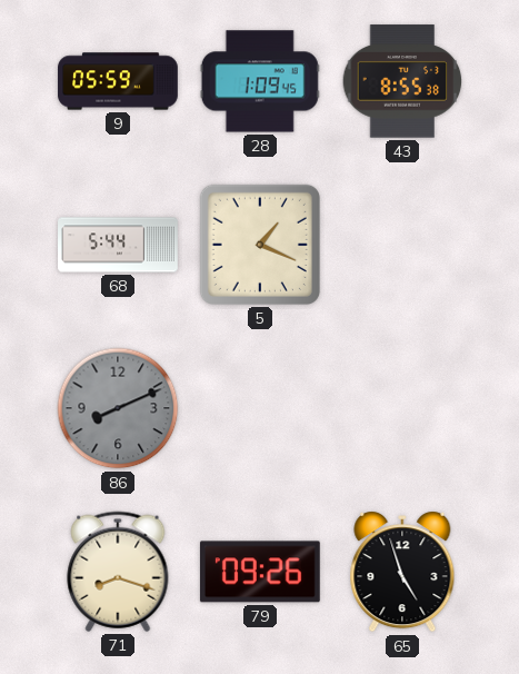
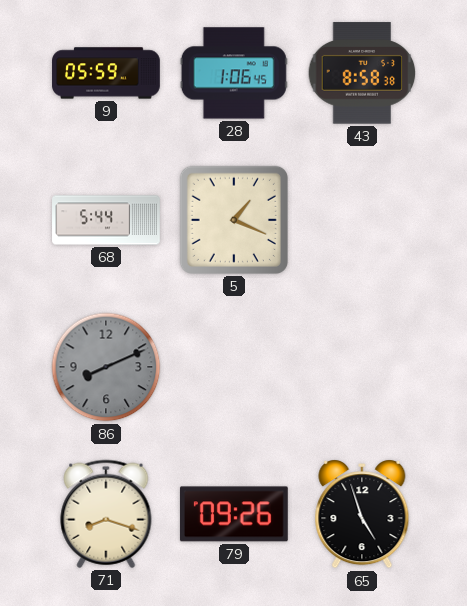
28: 1:09 -> 1:06 (234, 73)
43: 8:55 -> 8:58 (362, 73)
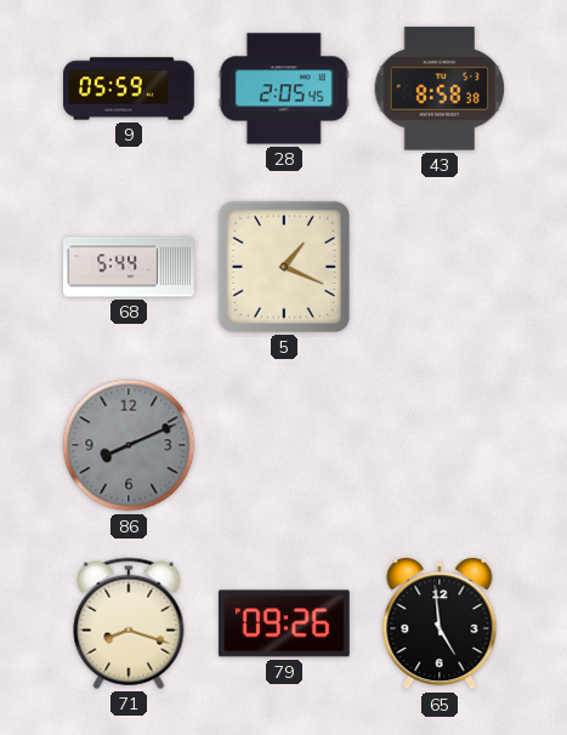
28: 1:06 -> 2:05 (284, 89)
65: 4:57 -> 4:59 (440, 623)
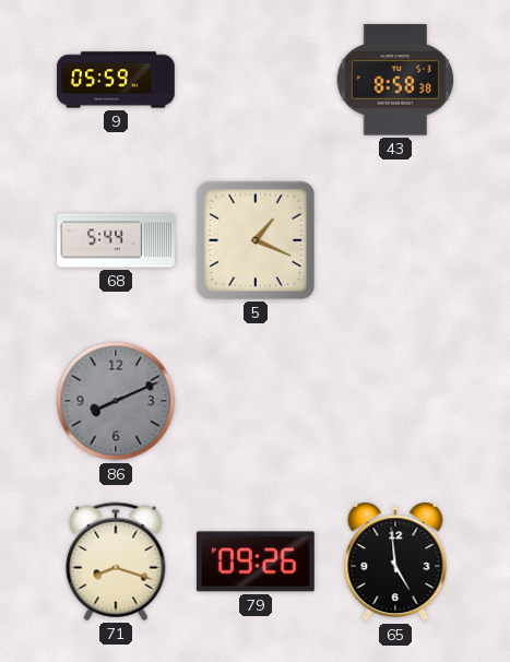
28: 2:05 -> none (284, 89)
